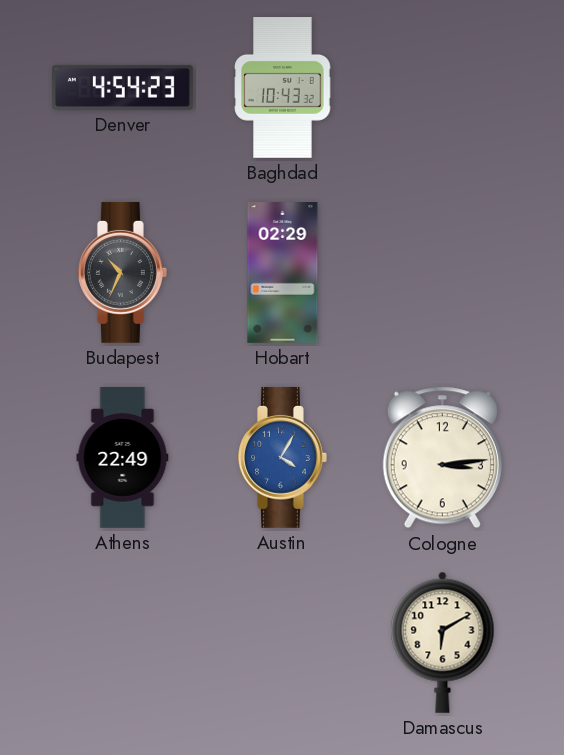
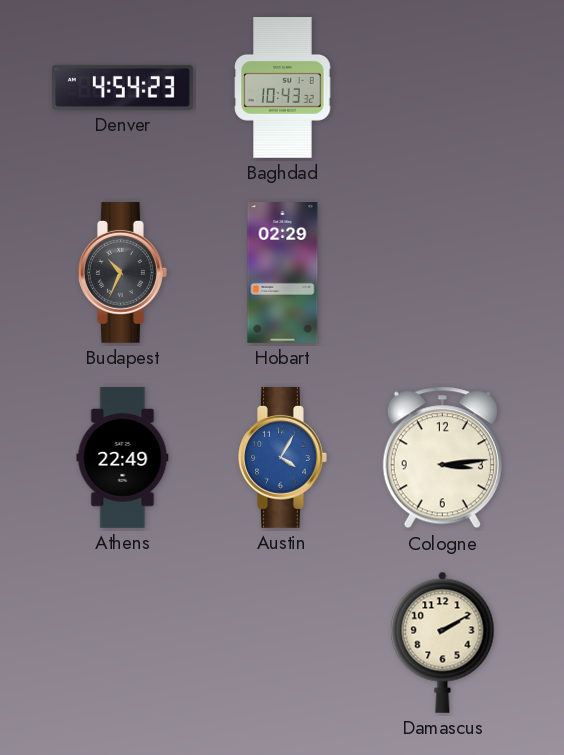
Damascus: 6:10 -> 2:10 (443, 642)
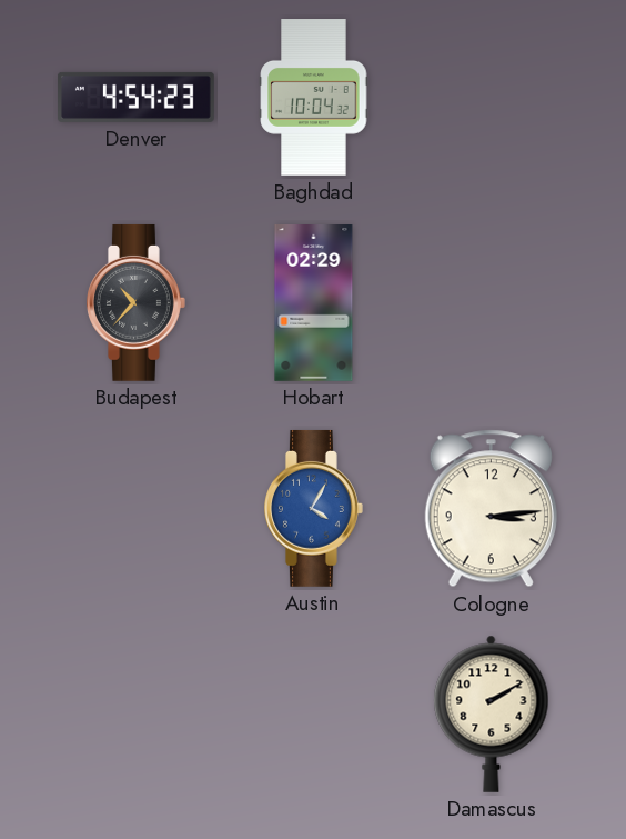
Baghdad: 10:43 -> 10:04 (314, 98)
Budapest: 10:34 -> 10:37 (137, 302)
Athens: 22:49 -> none (123, 458)
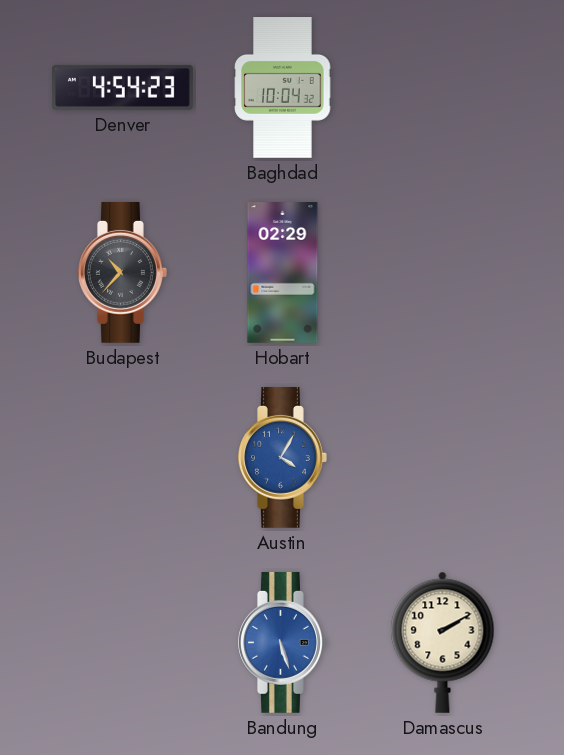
Cologne: 3:14 -> none (491, 509)
Bandung: none -> 5:27 (283, 642)
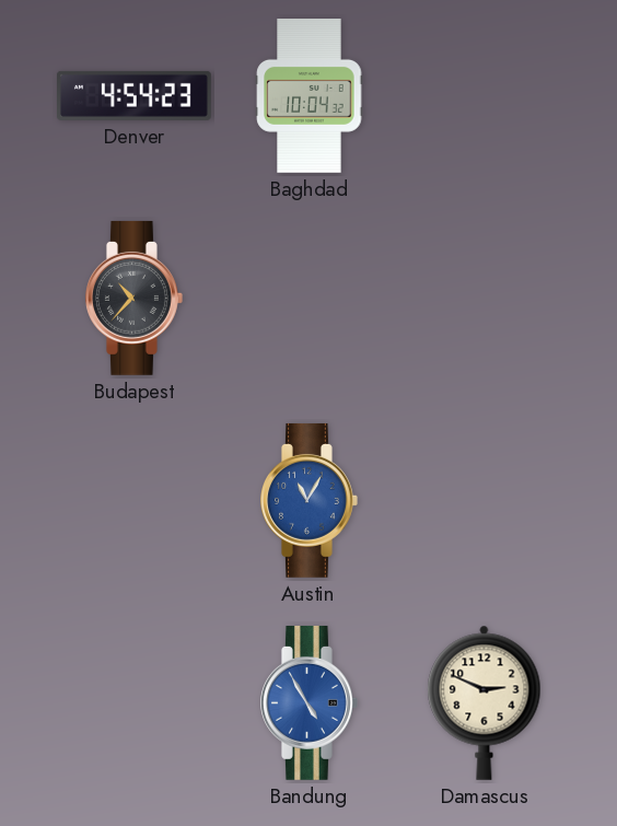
Hobart: 02:29 -> none (283, 273)
Austin: 4:05 -> 11:05 (310, 500)
Bandung: 5:27 -> 4:55 (310, 702)
Damascus: 2:10 -> 2:49 (485, 702)
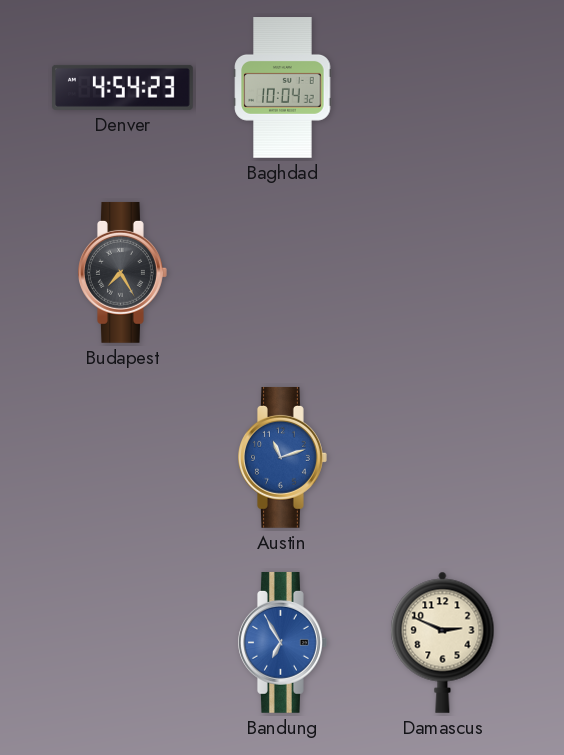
Budapest: 10:37 -> 7:25 (123, 272)
Austin: 11:05 -> 11:12 (283, 457)
Bandung: 4:55 -> 6:55 (283, 642)
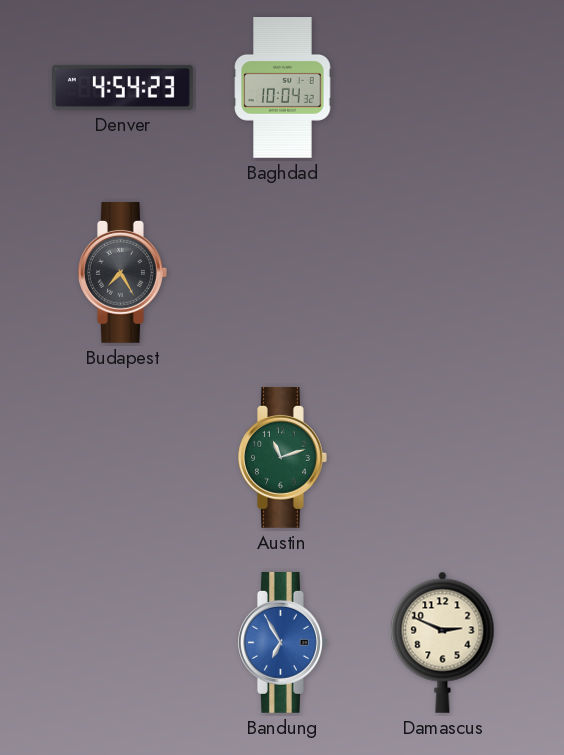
Austin dial: blue -> green (283, 457)
